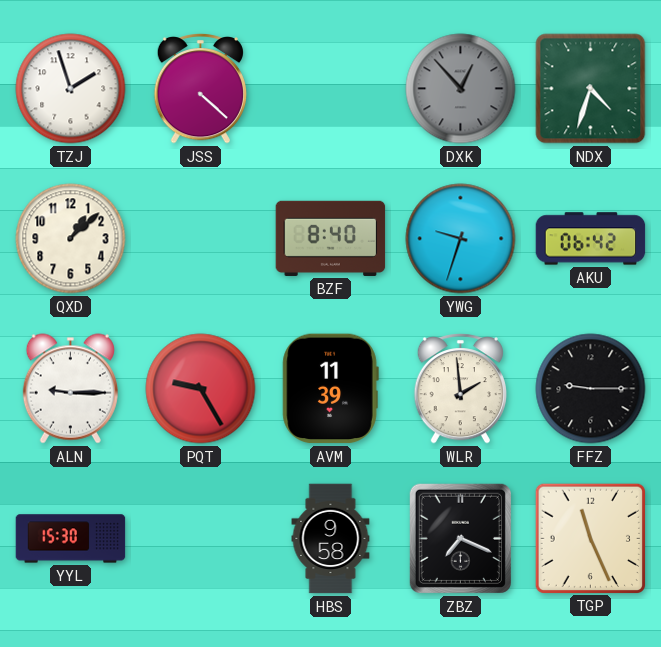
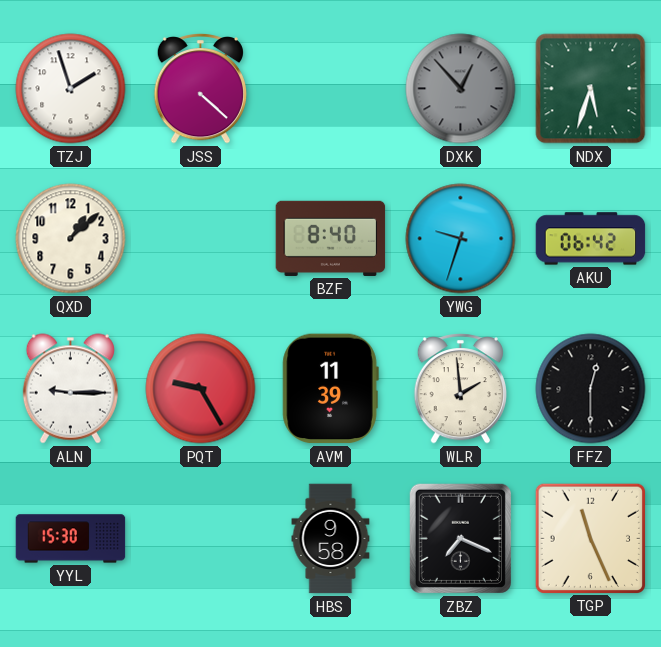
NDX: 4:33 -> 5:33 (591, 89)
FFZ: 9:15 -> 12:30 (591, 389)
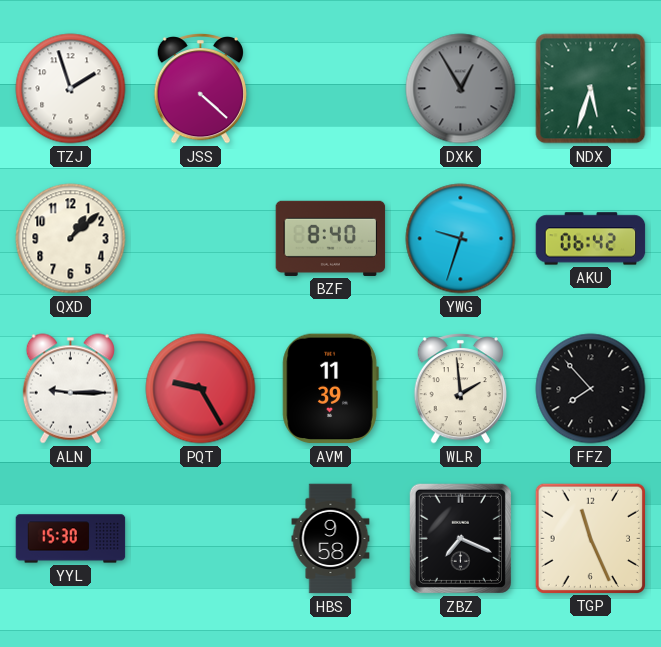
DXK: 12:53 -> 12:55 (461, 89)
FFZ: 12:30 -> 7:53 (591, 389)
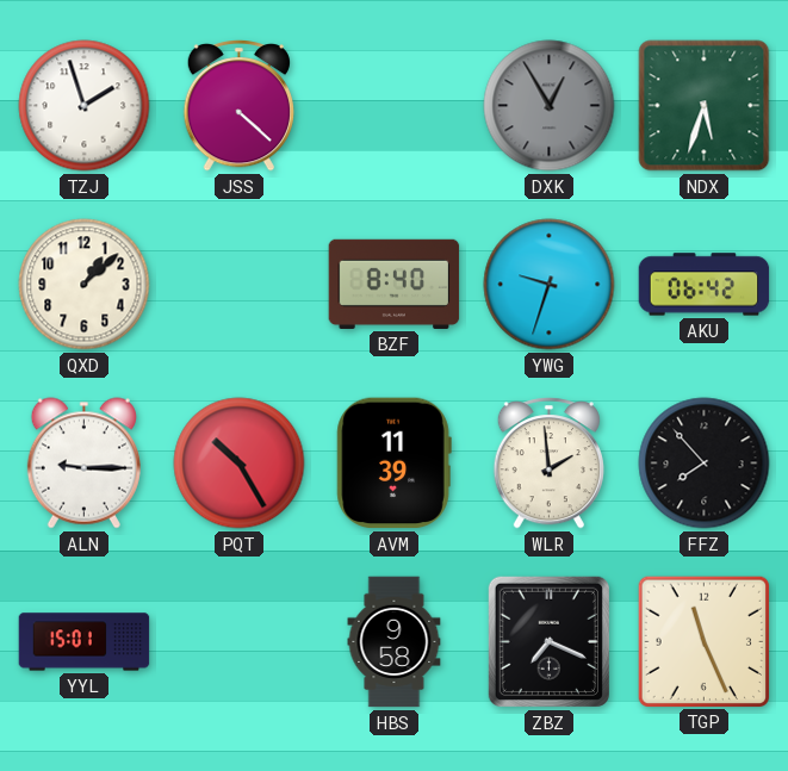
PQT: 9:25 -> 10:25 (240, 464)
YYL: 15:30 -> 15:01 (85, 642)
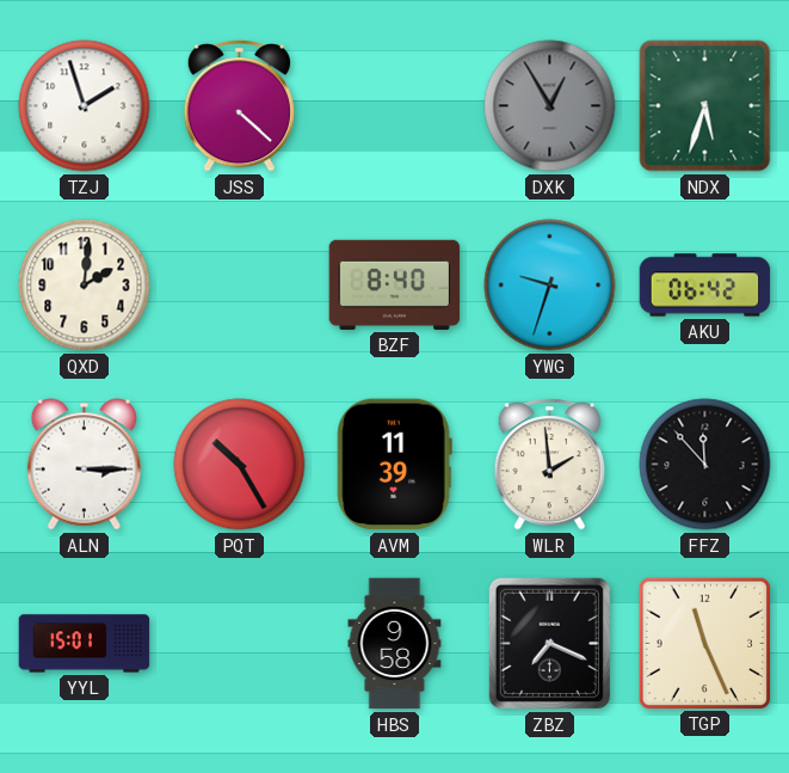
QXD: 1:08 -> 2:01 (85, 286)
ALN: 9:15 -> 3:15 (84, 465)
FFZ: 7:53 -> 11:53 (705, 465)
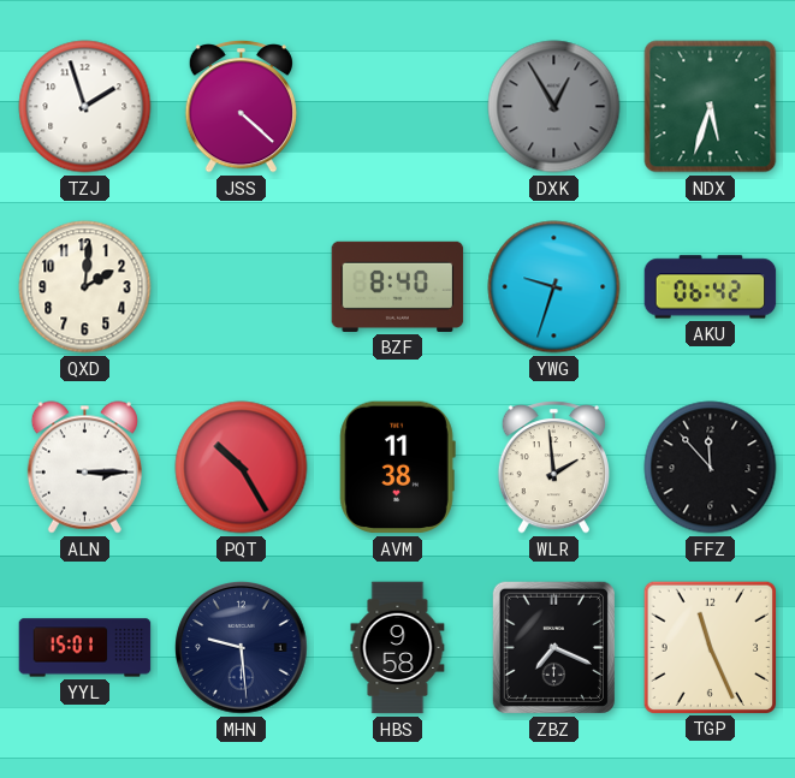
AVM: 11:39 -> 11:38 (397, 468)
MHN: none -> 9:29 (242, 648)
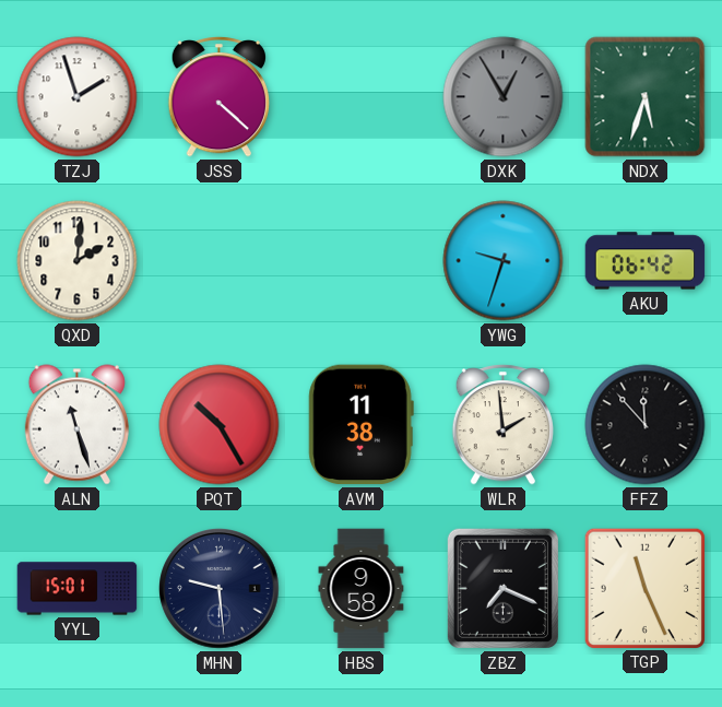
BZF: 8:40 -> none (398, 286)
ALN: 3:15 -> 11:27 (76, 425)
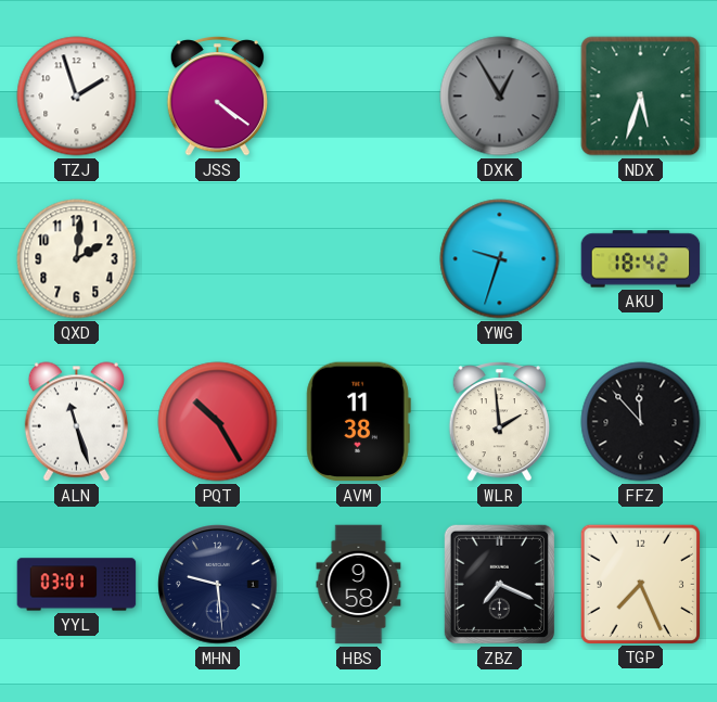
JSS: 4:22 -> 4:21 (217, 97)
AKU: 06:42 -> 18:42 (641, 259)
YYL: 15:01 -> 03:01 (77, 585)
TGP: 11:26 -> 7:26 (640, 584)
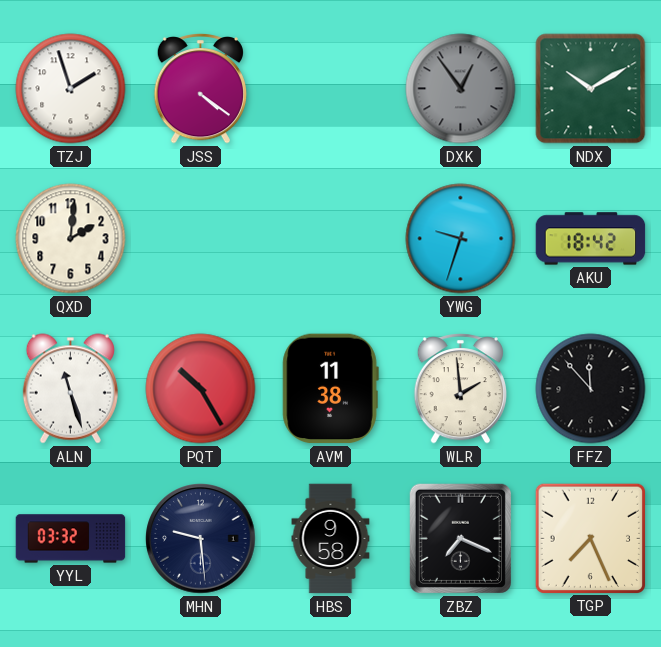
DXK: 12:55 -> 12:54 (461, 89)
NDX: 5:33 -> 10:10 (591, 89)
YYL: 03:01 -> 03:32 (71, 539)
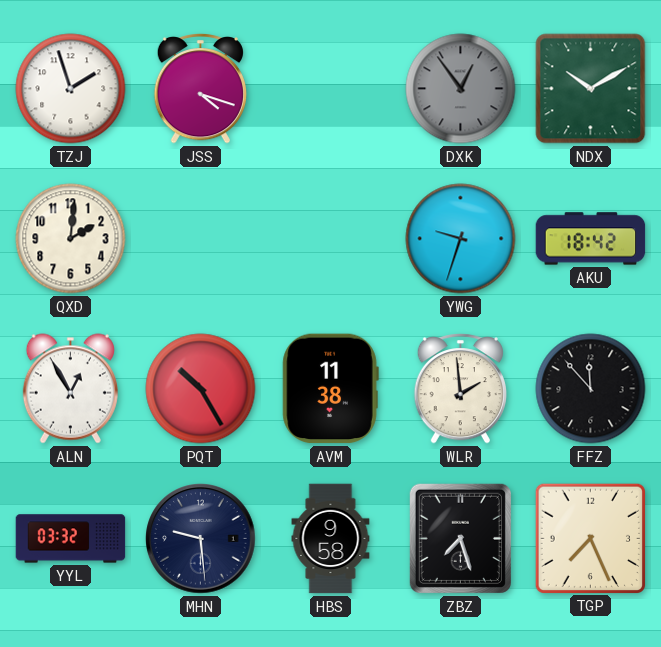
JSS: 4:21 -> 4:18 (200, 89)
ALN: 11:27 -> 12:55 (70, 389)
ZBZ: 7:19 -> 7:27 (460, 538)
